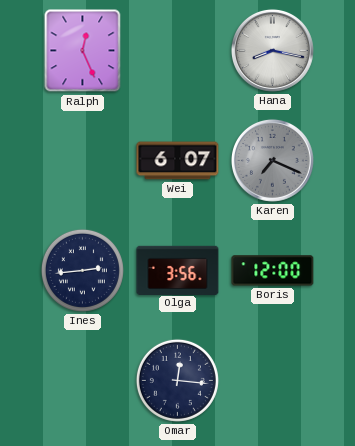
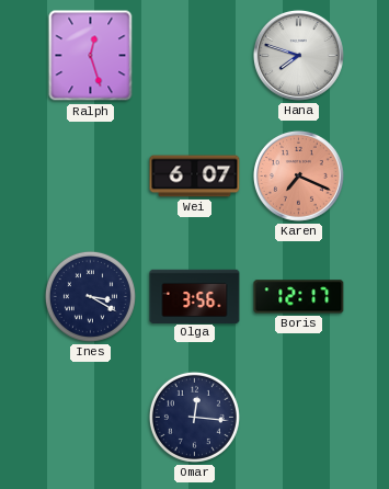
Ralph: 12:26 -> 12:27 (91, 56)
Hana: 8:17 -> 7:48 (298, 55)
Karen dial: grey -> salmon (298, 175)
Ines: 2:44 -> 3:20 (90, 296)
Boris: 12:00 -> 12:17 (299, 297)
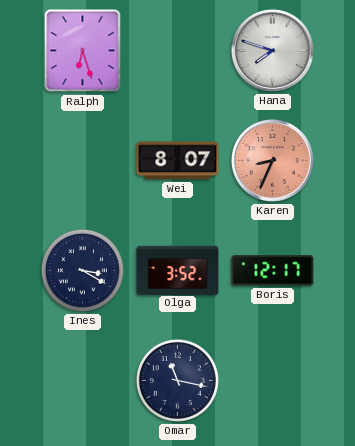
Ralph: 12:27 -> 6:27 (83, 51)
Wei: 6:07 -> 8:07 (178, 161)
Karen: 7:19 -> 8:34 (272, 160)
Olga: 3:56 -> 3:52 (178, 270)
Omar: 12:16 -> 11:17 (177, 380)
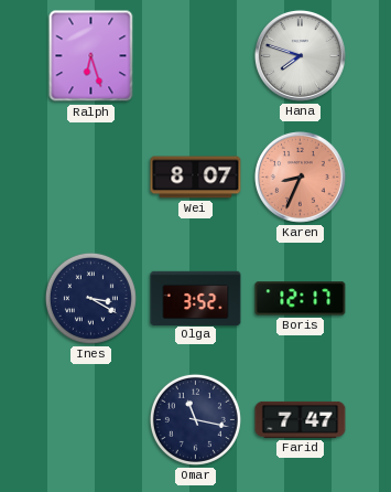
Farid: none -> 7:47 (301, 419)
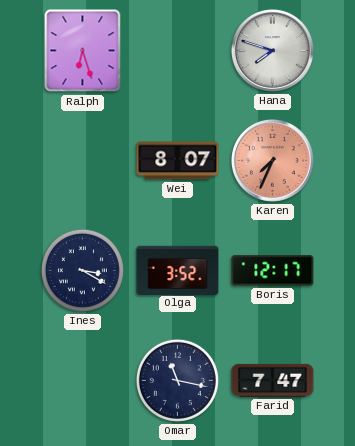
Karen: 8:34 -> 7:34 (272, 160)
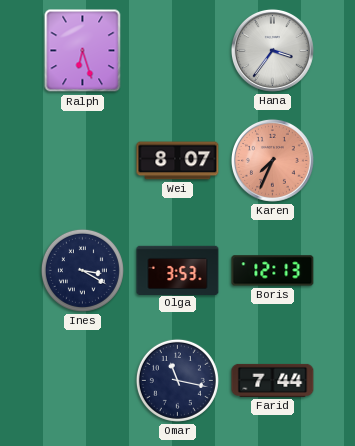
Hana: 7:48 -> 3:36 (272, 50)
Olga: 3:52 -> 3:53 (178, 270)
Boris: 12:17 -> 12:13 (273, 271)
Farid: 7:47 -> 7:44 (273, 380)
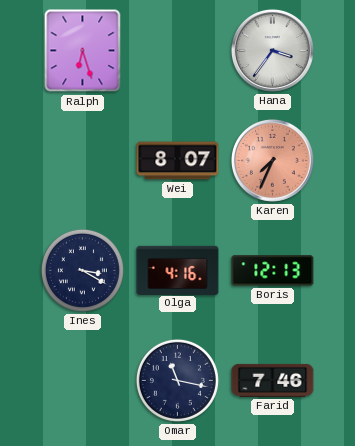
Olga: 3:53 -> 4:16 (178, 270)
Farid: 7:44 -> 7:46 (273, 380)
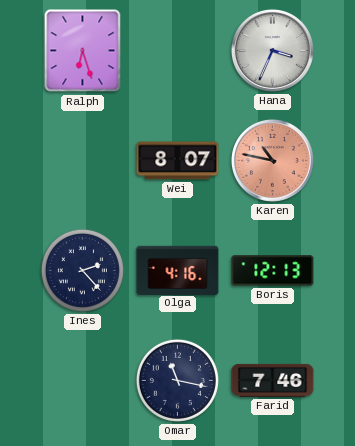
Hana: 3:36 -> 3:34 (272, 50)
Karen: 7:34 -> 10:47 (272, 160)
Ines: 3:20 -> 2:23 (82, 270)
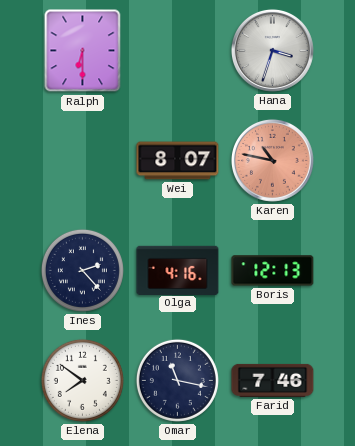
Ralph: 6:27 -> 6:30 (83, 51)
Hana: 3:34 -> 3:33 (272, 50)
Elena: none -> 7:51 (82, 380)
